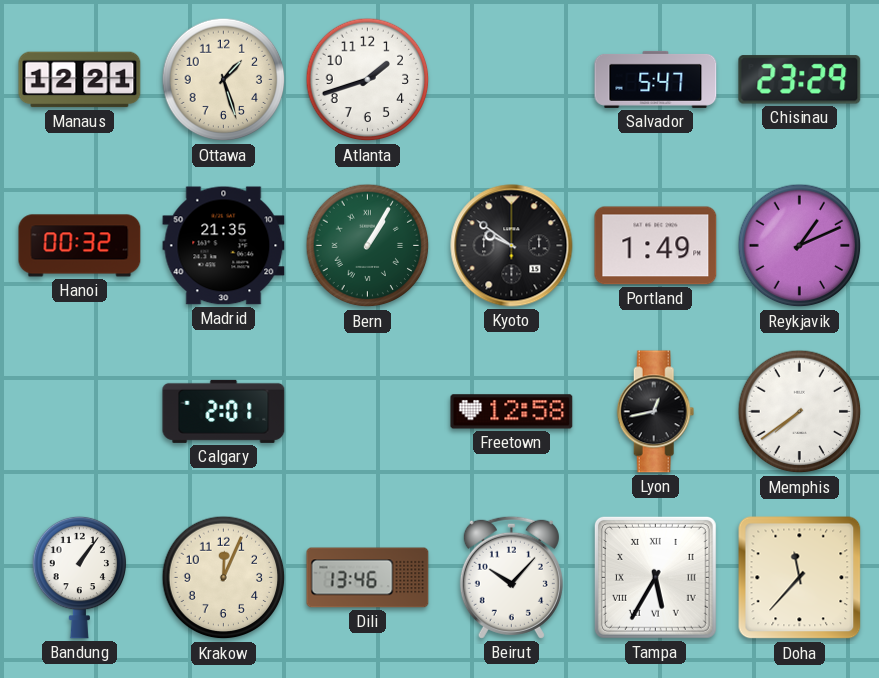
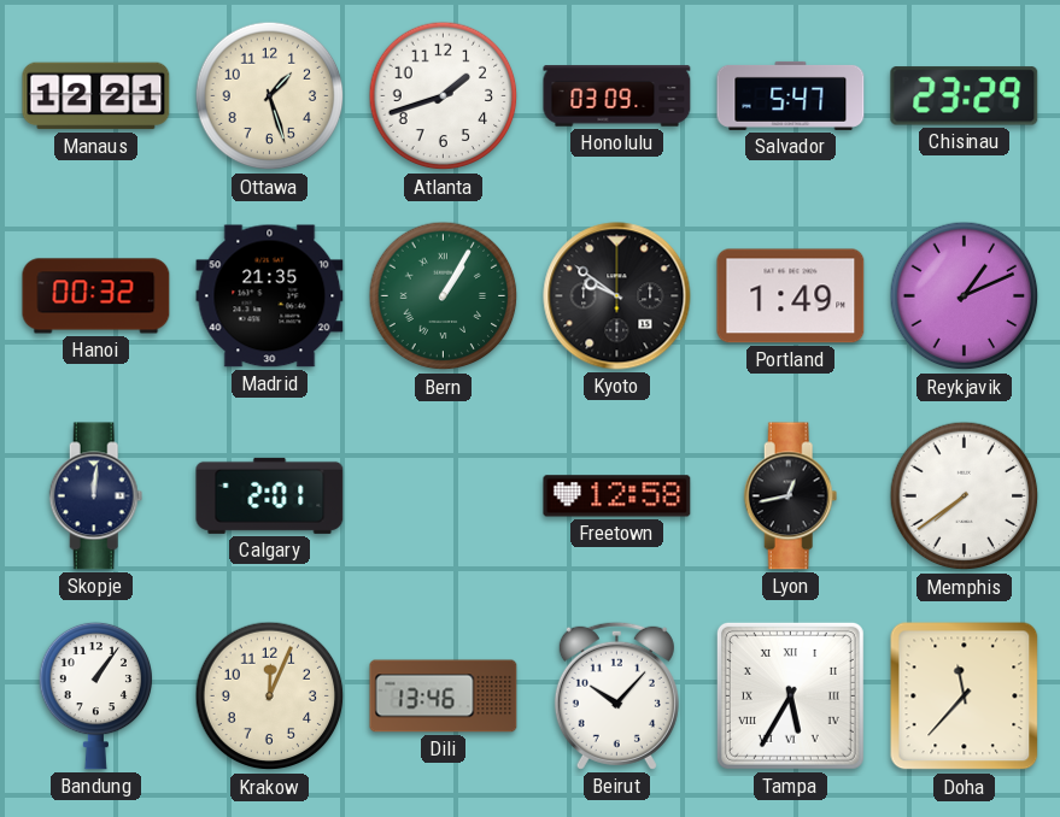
Honolulu: none -> 03:09 (617, 96)
Skopje: none -> 12:01 (96, 496)
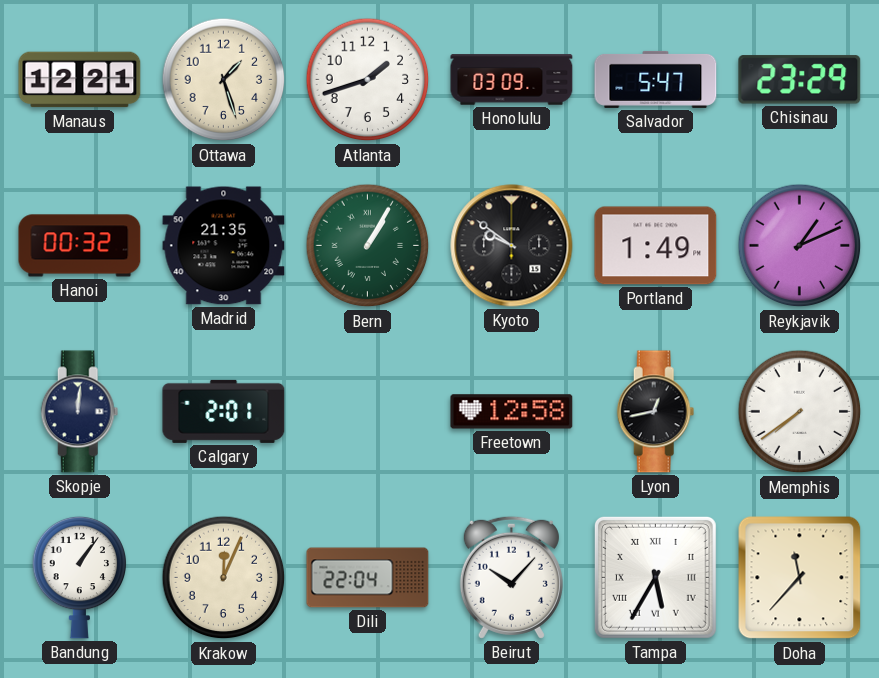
Dili: 13:46 -> 22:04 (368, 578)
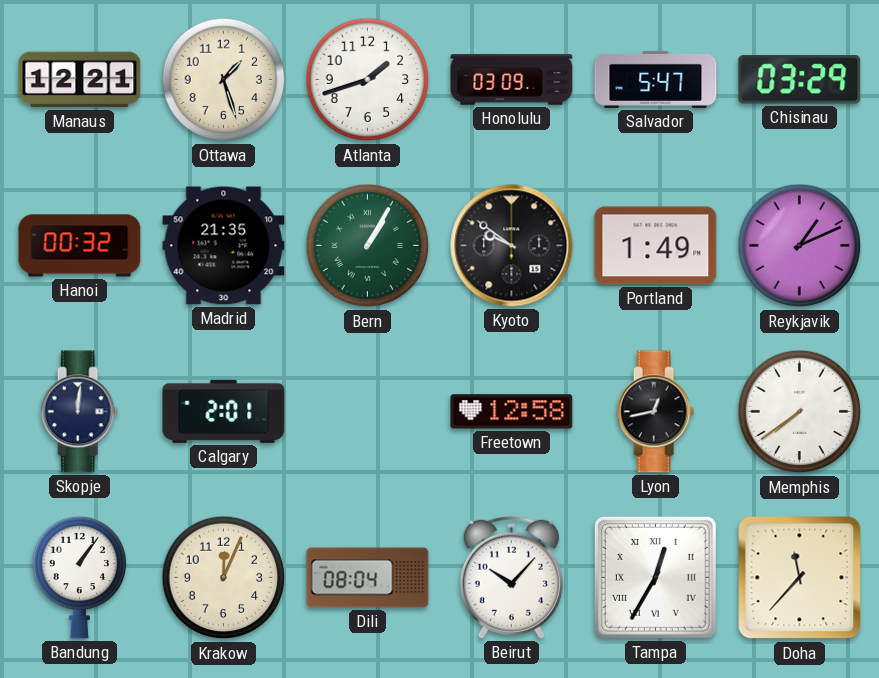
Chisinau: 23:29 -> 03:29 (800, 80)
Dili: 22:04 -> 08:04 (368, 578)
Tampa: 5:35 -> 12:35 (655, 577)
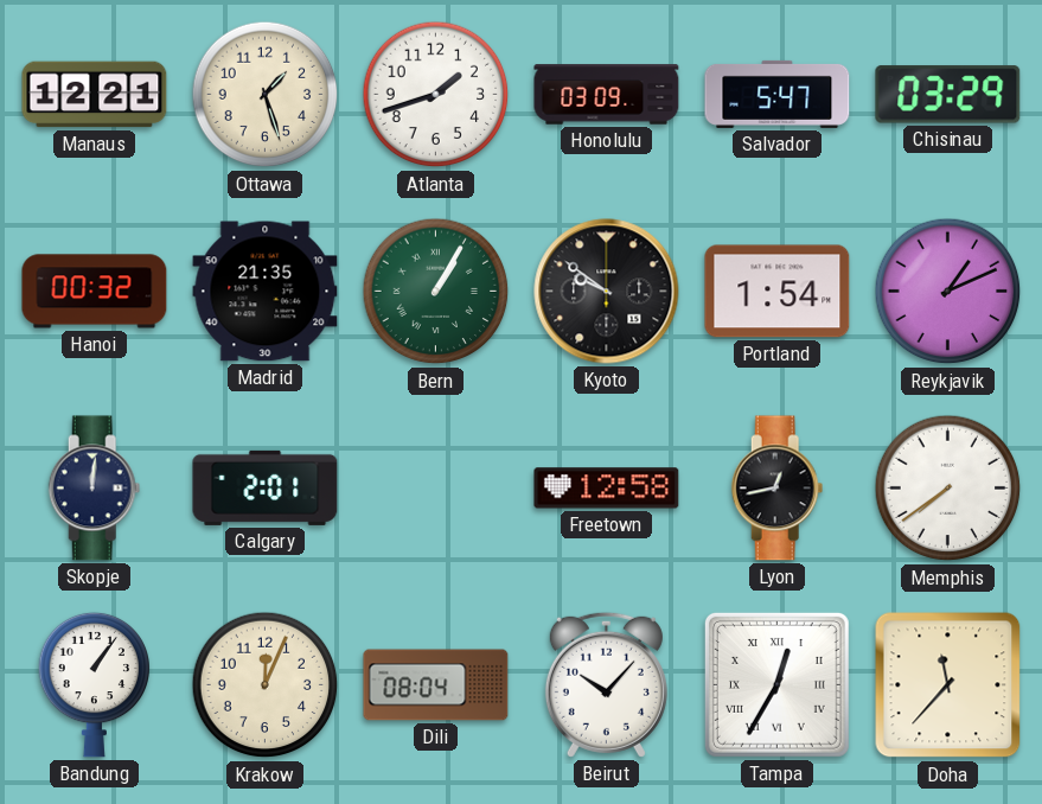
Portland: 1:49 -> 1:54 (778, 292)
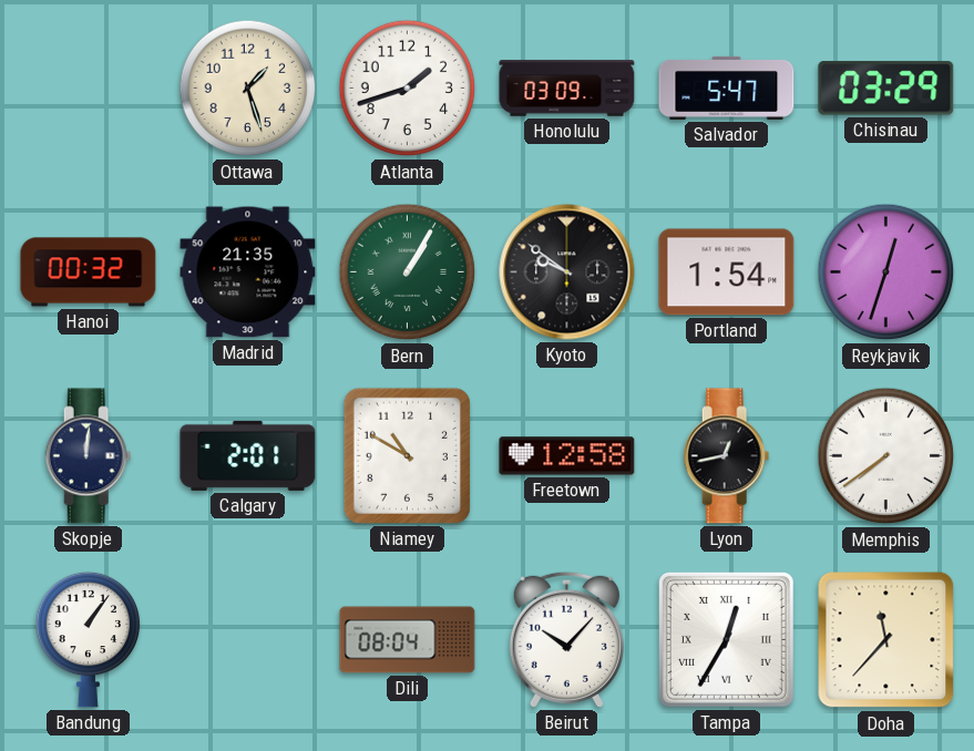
Manaus: 12:21 -> none (95, 95)
Reykjavik: 1:11 -> 12:33 (886, 272)
Niamey: none -> 10:50 (407, 455)
Krakow: 12:04 -> none (266, 685)
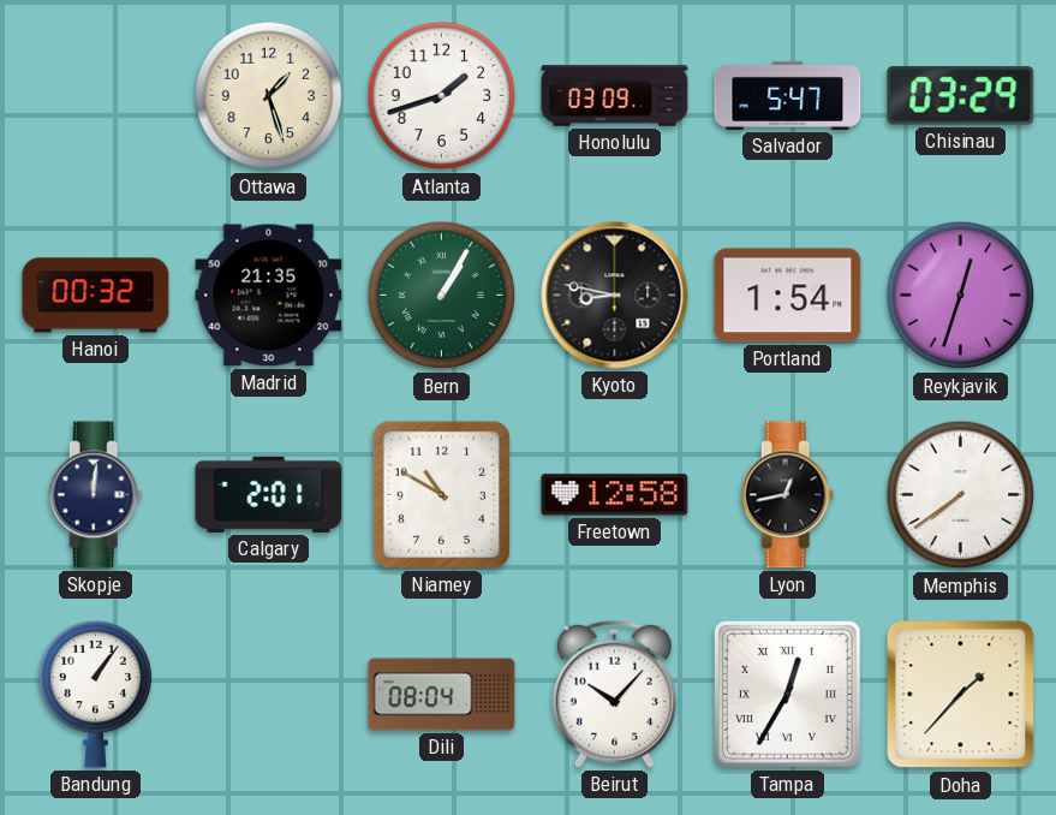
Kyoto: 9:51 -> 8:47 (615, 296)
Doha: 11:37 -> 1:37 (961, 695)
